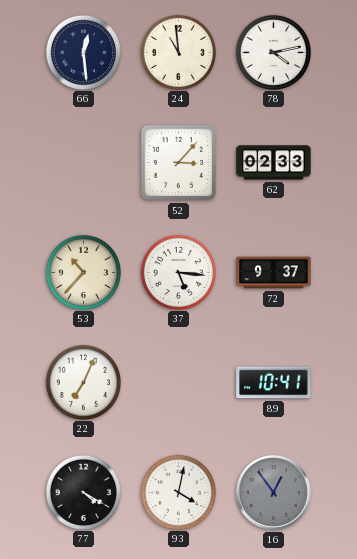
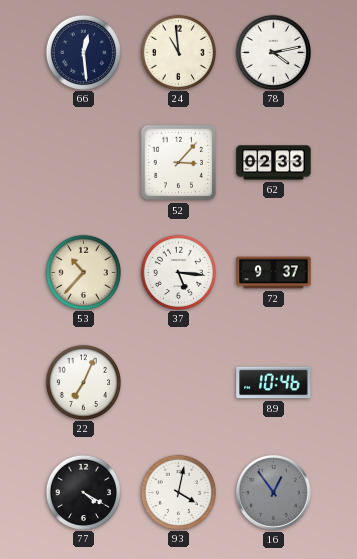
89: 10:41 -> 10:46 (274, 383)
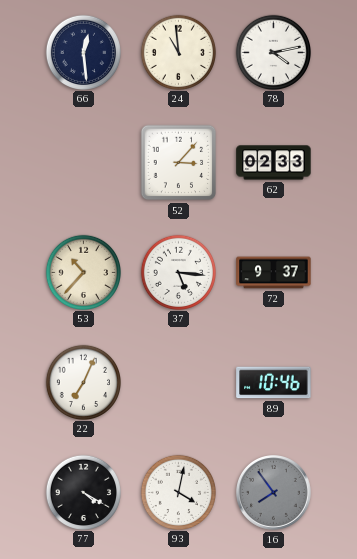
16: 12:54 -> 7:54 (274, 493)
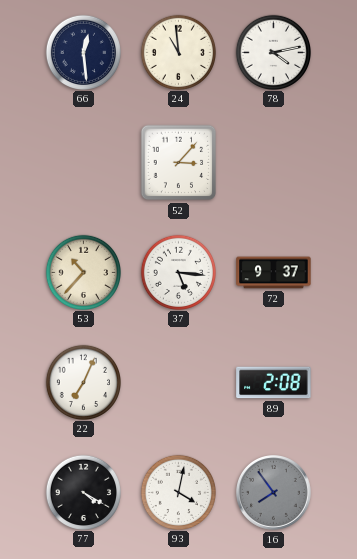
62: 02:33 -> none (274, 163)
89: 10:46 -> 2:08 (274, 383)
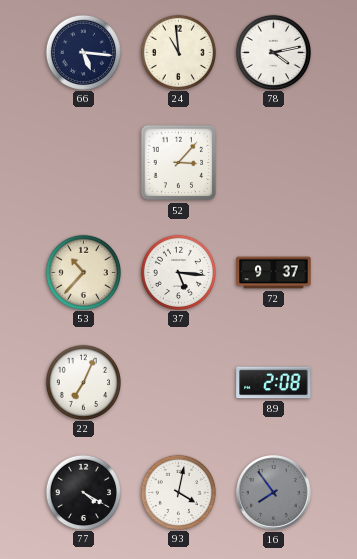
66: 12:29 -> 5:16 (83, 52)
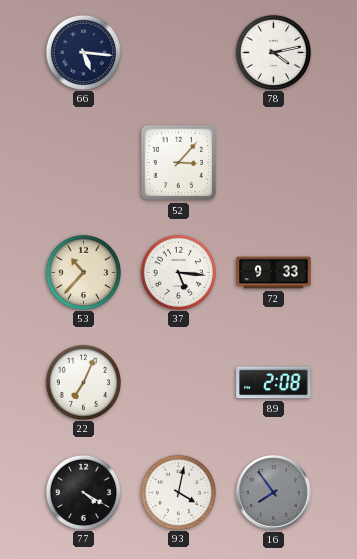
24: 10:59 -> none (178, 52)
72: 9:37 -> 9:33 (274, 273)
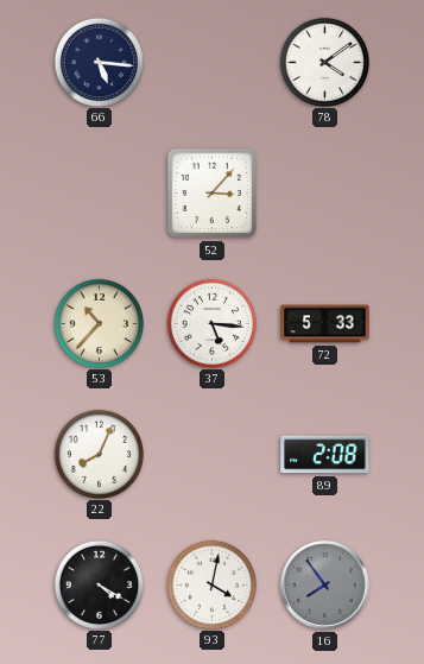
78: 4:13 -> 4:09 (324, 62)
72: 9:33 -> 5:33 (325, 324)
22: 7:04 -> 8:04 (99, 454)
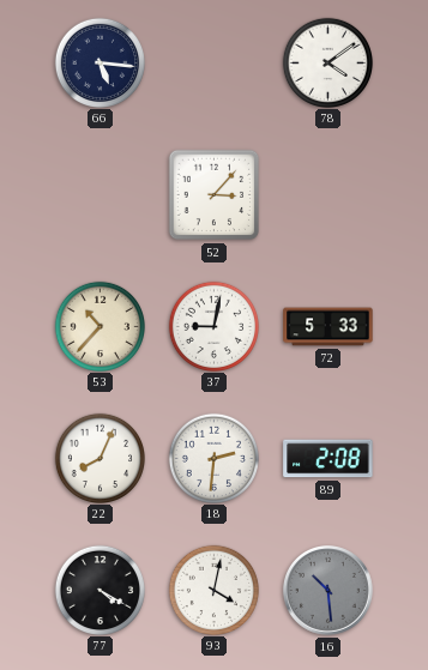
37: 5:16 -> 9:02 (213, 326)
18: none -> 2:31 (213, 458)
16: 7:54 -> 10:29 (328, 591)
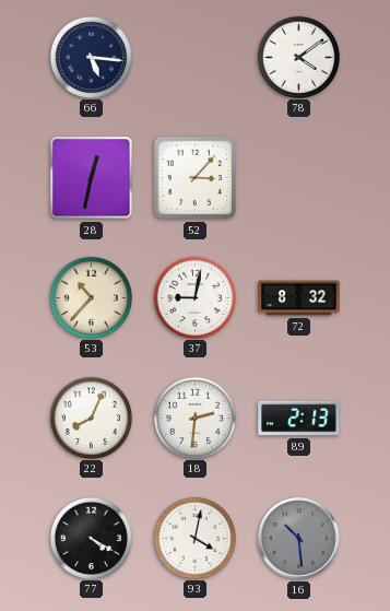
28: none -> 12:32 (92, 178)
72: 5:33 -> 8:32 (299, 298)
89: 2:08 -> 2:13 (299, 419)
